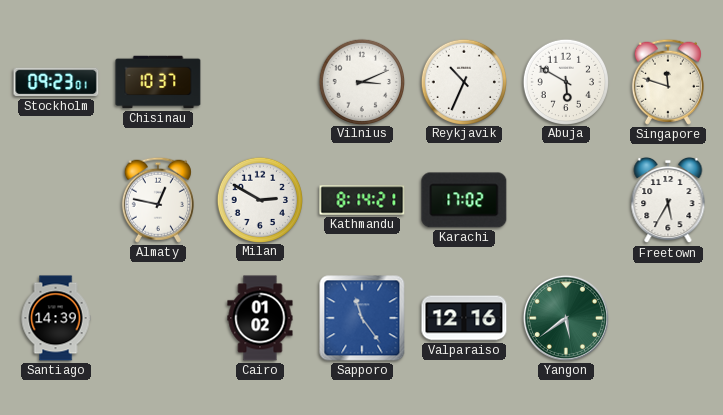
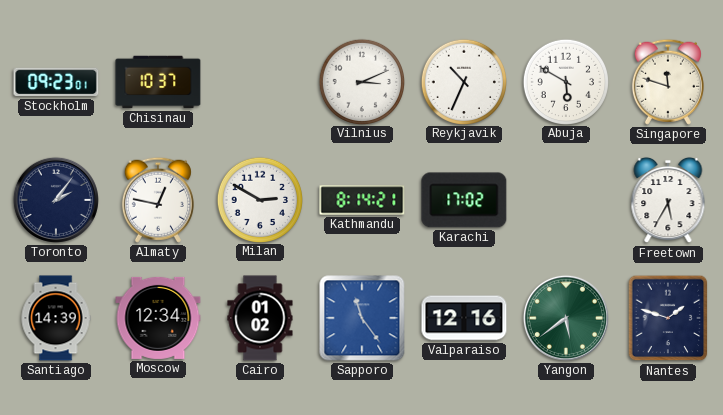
Toronto: none -> 2:06 (56, 200)
Moscow: none -> 12:34 (158, 318)
Nantes: none -> 1:48 (668, 318)
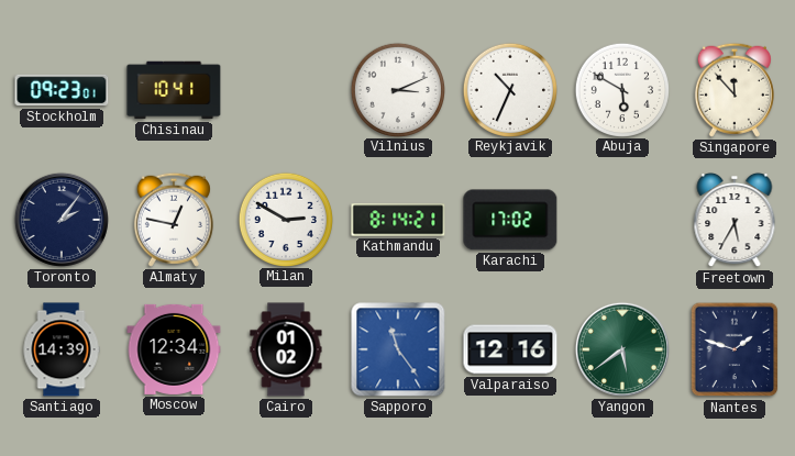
Chisinau: 10:37 -> 10:41 (174, 90)
Singapore: 11:48 -> 11:53 (735, 90)
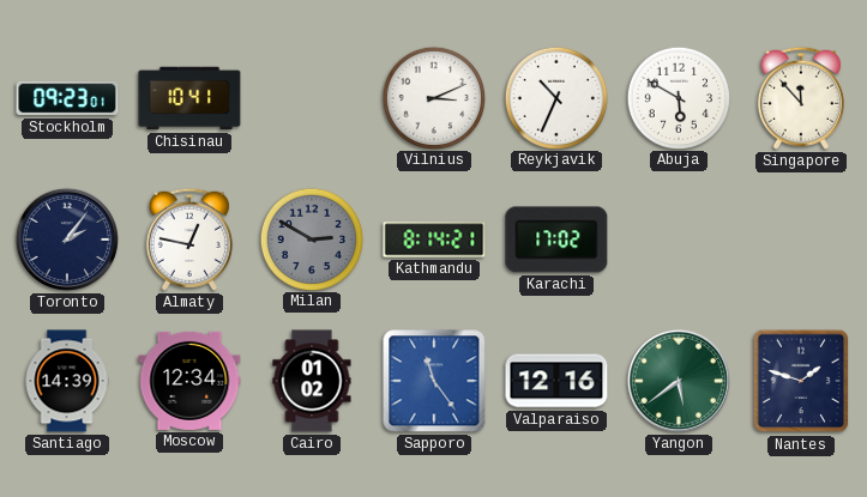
Milan dial: white -> grey (311, 238)
Freetown: 5:35 -> none (735, 220)
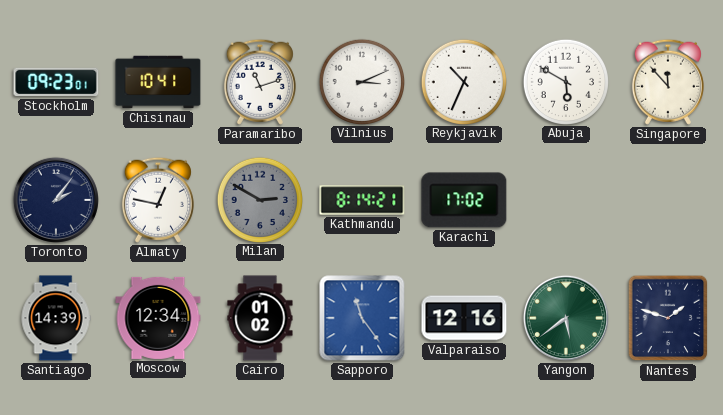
Paramaribo: none -> 11:12 (260, 82)
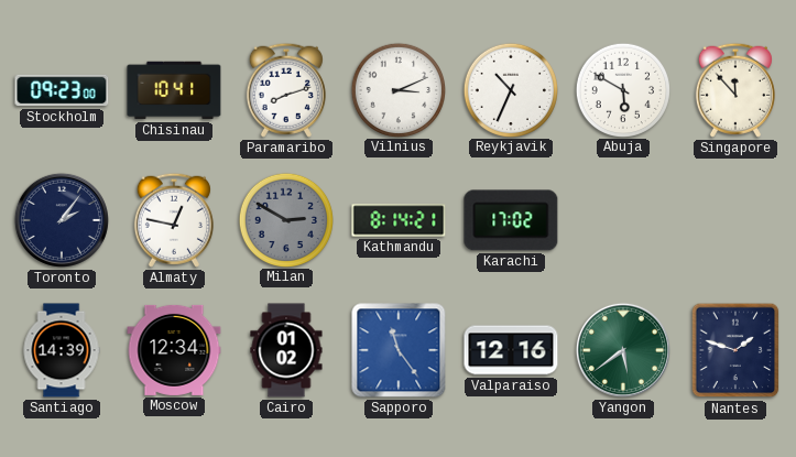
Stockholm: 09:23:01 -> 09:23:00 (62, 90)
Paramaribo: 11:12 -> 8:12 (286, 90)
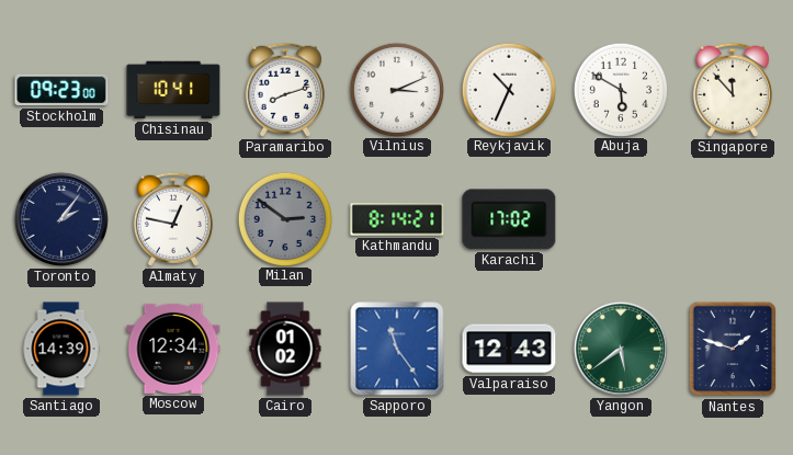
Milan: 2:50 -> 2:51 (284, 218)
Valparaiso: 12:16 -> 12:43 (509, 349)
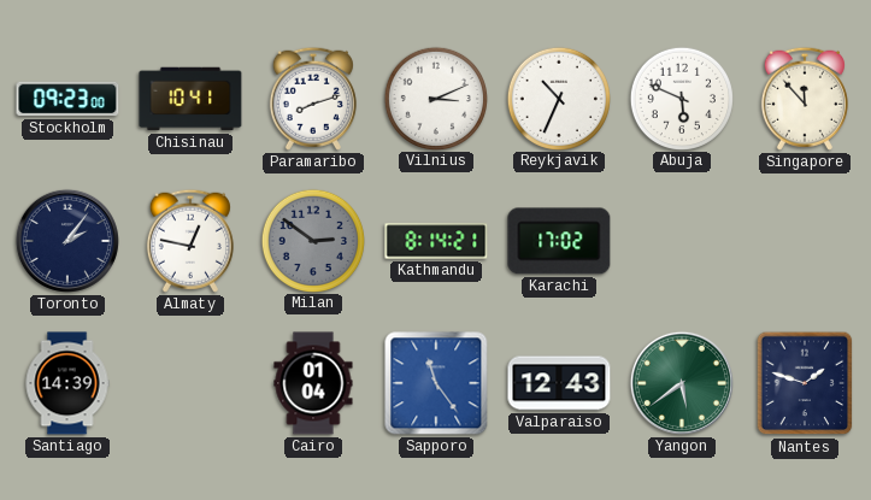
Abuja: 5:50 -> 5:49 (681, 98)
Moscow: 12:34 -> none (173, 349)
Cairo: 01:02 -> 01:04 (313, 383)
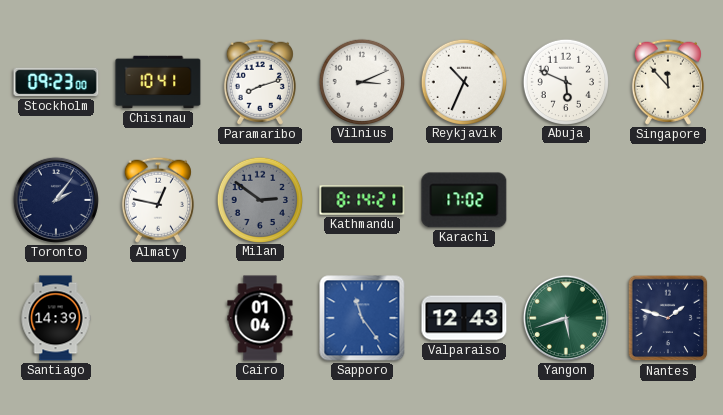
Yangon: 5:39 -> 5:42 (566, 318)
